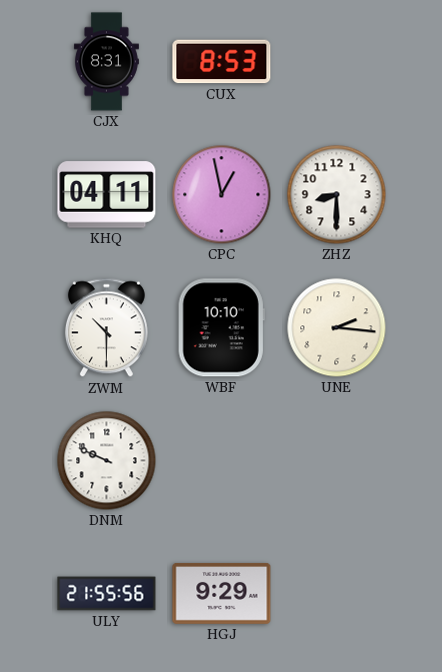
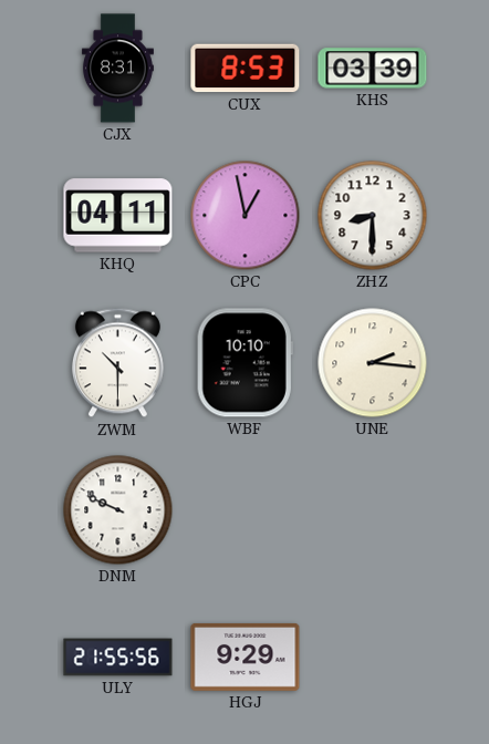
KHS: none -> 03:39 (373, 69)
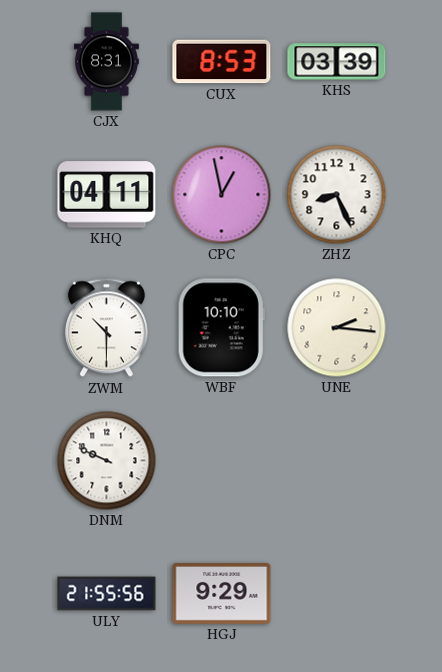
ZHZ: 8:30 -> 8:26 (337, 195)
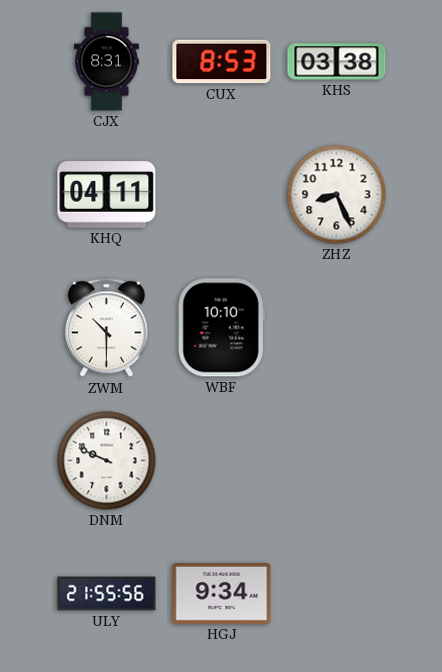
KHS: 03:39 -> 03:38 (337, 62)
CPC: 12:58 -> none (222, 195)
UNE: 2:16 -> none (337, 328)
HGJ: 9:29 -> 9:34 (222, 593)
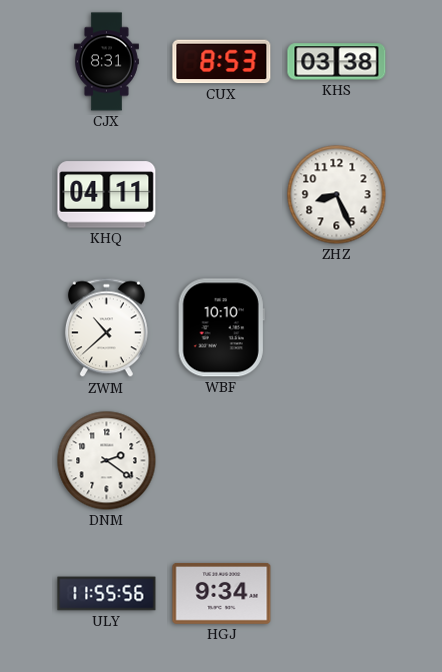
ZWM: 10:30 -> 10:38 (106, 328)
DNM: 9:49 -> 2:21 (107, 461)
ULY: 21:55 -> 11:55 (107, 594)
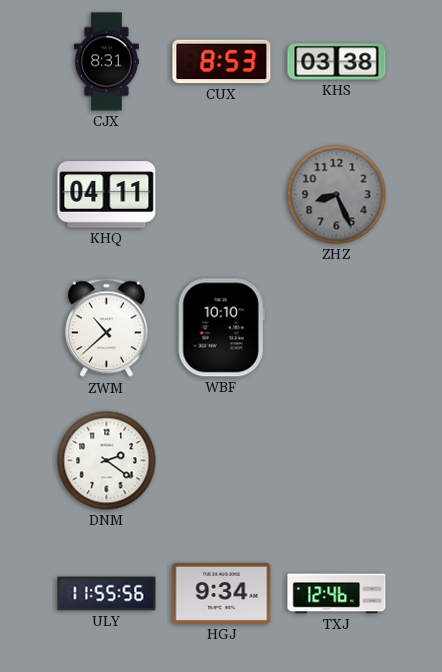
ZHZ dial: white -> grey (337, 195)
TXJ: none -> 12:46 (337, 594)
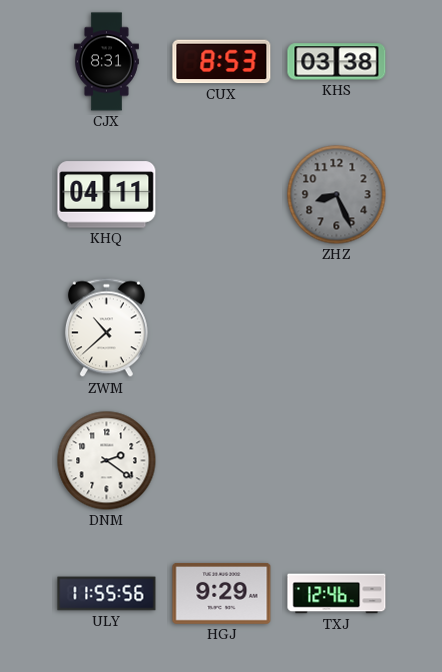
WBF: 10:10 -> none (221, 328)
HGJ: 9:34 -> 9:29 (222, 593)
